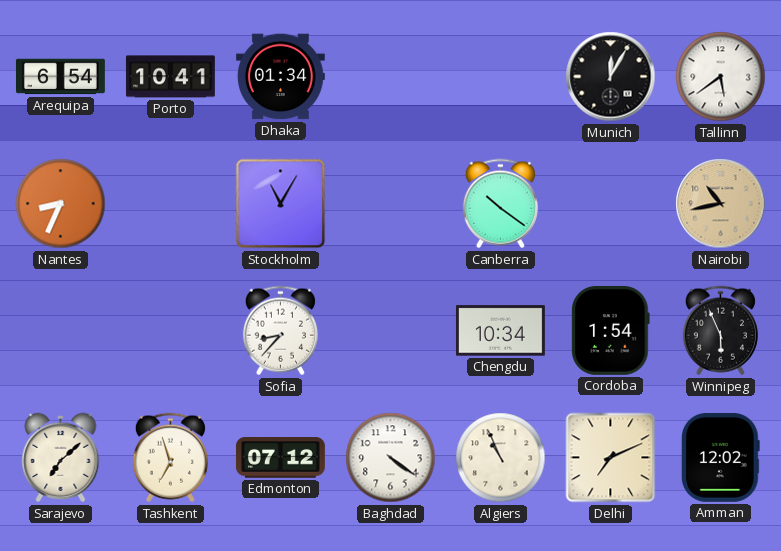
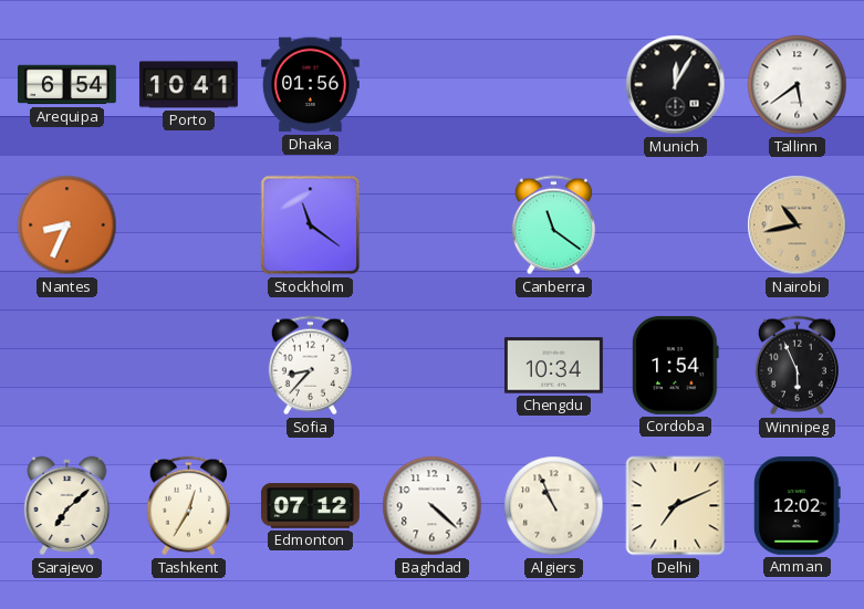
Dhaka: 01:34 -> 01:56 (310, 85)
Stockholm: 11:05 -> 11:21 (311, 225)
Canberra: 10:21 -> 11:21 (553, 225)
Tashkent: 6:57 -> 12:35 (188, 506)
Baghdad: 4:21 -> 4:22 (433, 506)
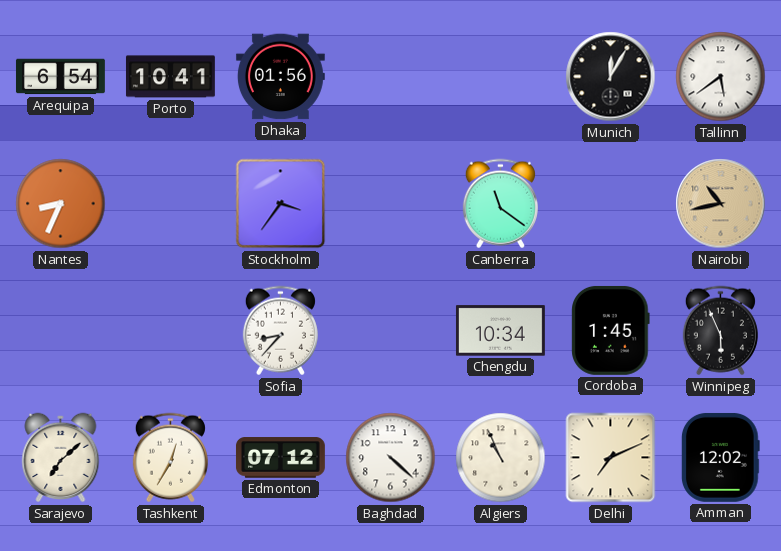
Stockholm: 11:21 -> 3:36 (281, 204)
Cordoba: 1:54 -> 1:45 (611, 330)
